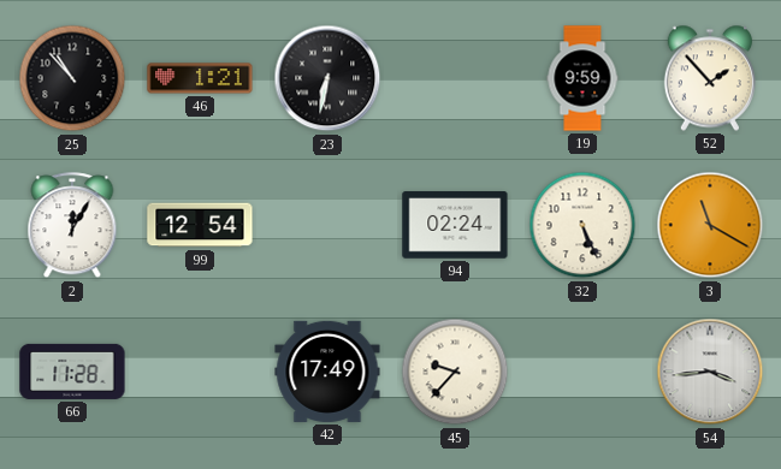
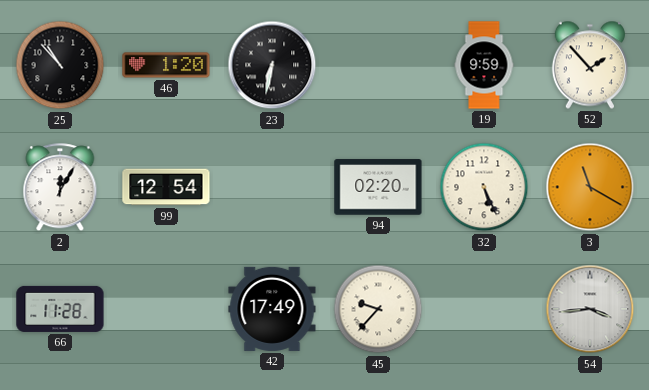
46: 1:21 -> 1:20 (166, 65)
94: 02:24 -> 02:20 (378, 187)
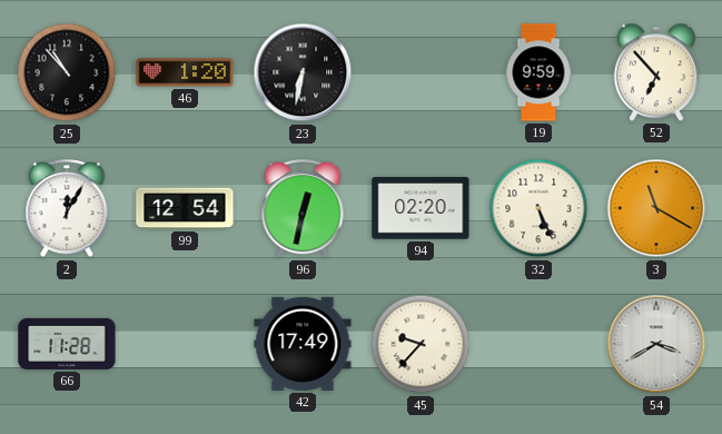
52: 1:53 -> 6:53 (656, 72)
96: none -> 12:32 (303, 209)
54: 3:44 -> 3:40 (656, 344)
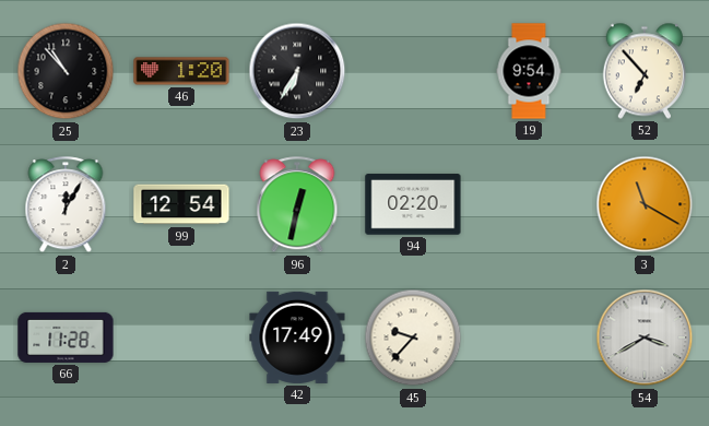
23: 6:32 -> 6:35 (297, 71)
19: 9:59 -> 9:54 (529, 71)
32: 5:26 -> none (538, 208)
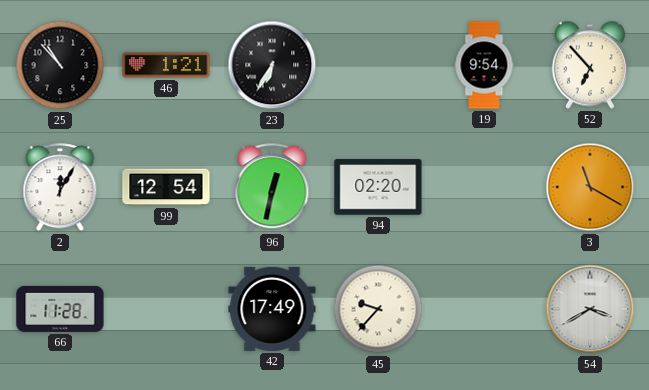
46: 1:20 -> 1:21 (166, 65)
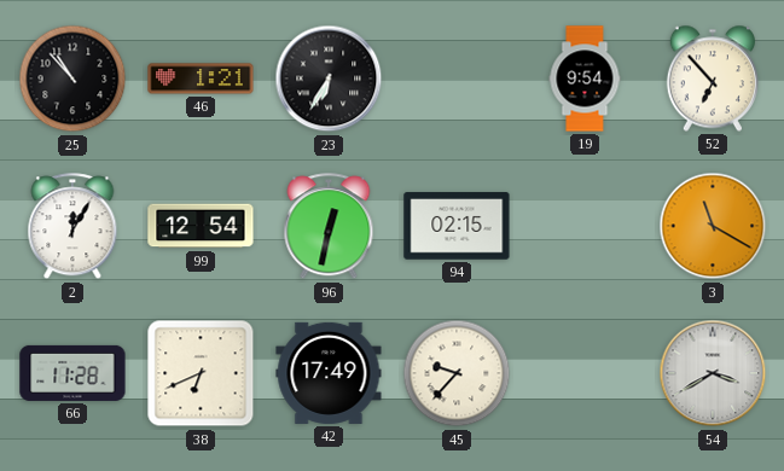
94: 02:20 -> 02:15 (457, 226)
38: none -> 6:41 (201, 373)
